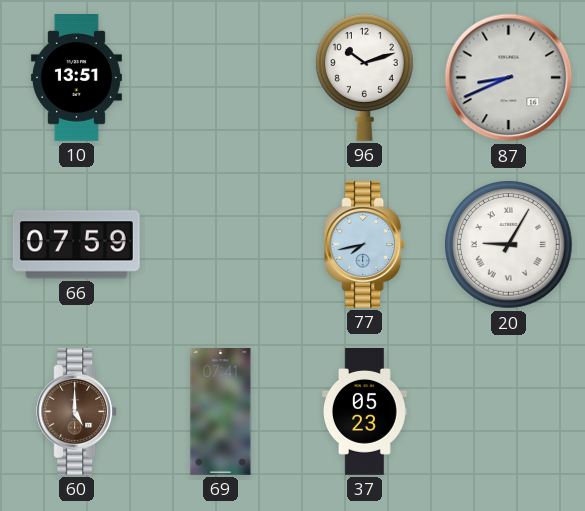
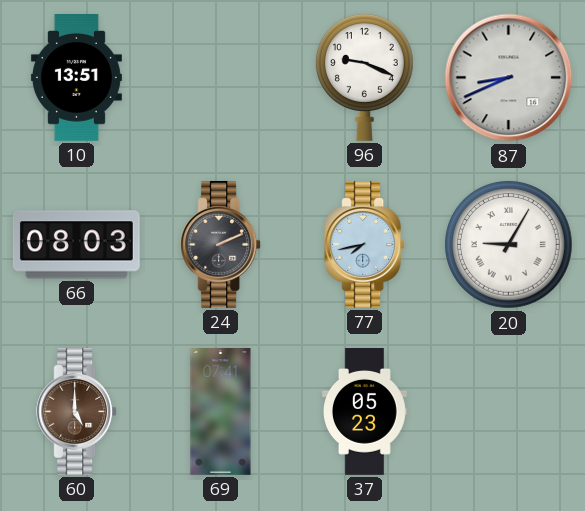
96: 10:12 -> 9:19 (364, 77)
66: 07:59 -> 08:03 (76, 245)
24: none -> 2:11 (221, 244)
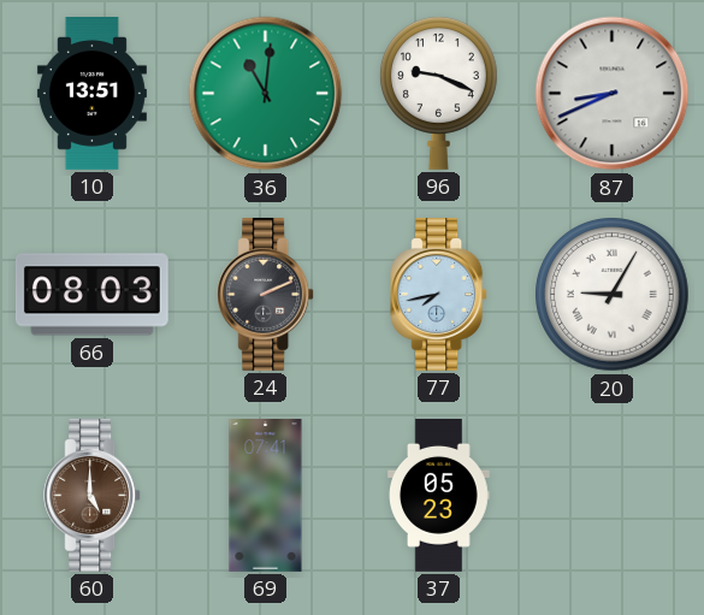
36: none -> 11:01 (266, 94)
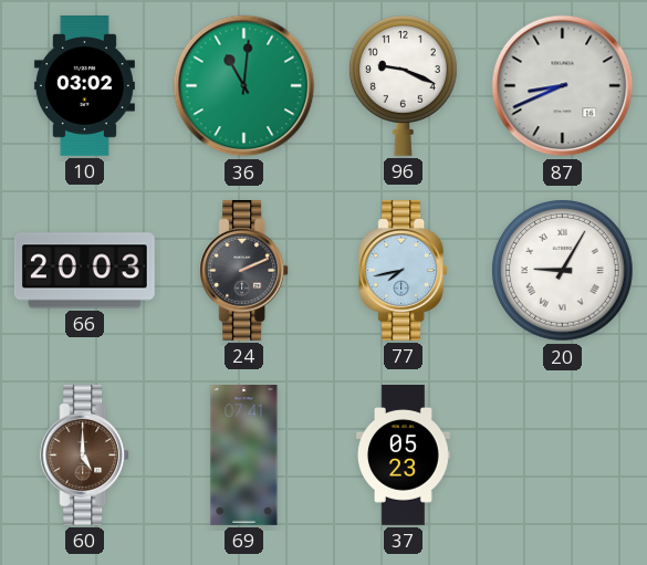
10: 13:51 -> 03:02 (84, 86)
66: 08:03 -> 20:03 (84, 271)
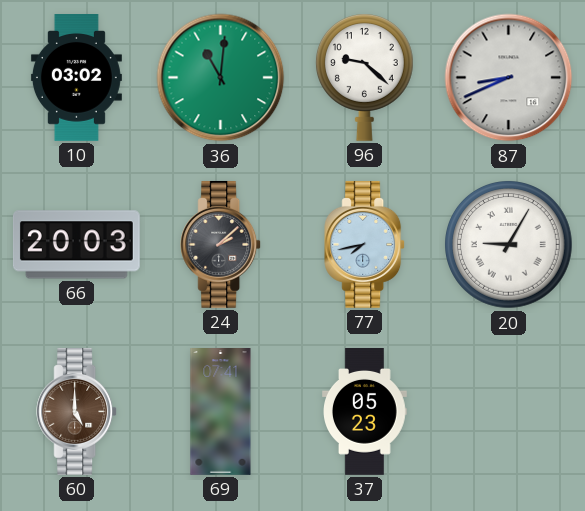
96: 9:19 -> 9:22 (364, 77)
24: 2:11 -> 2:08 (221, 244)
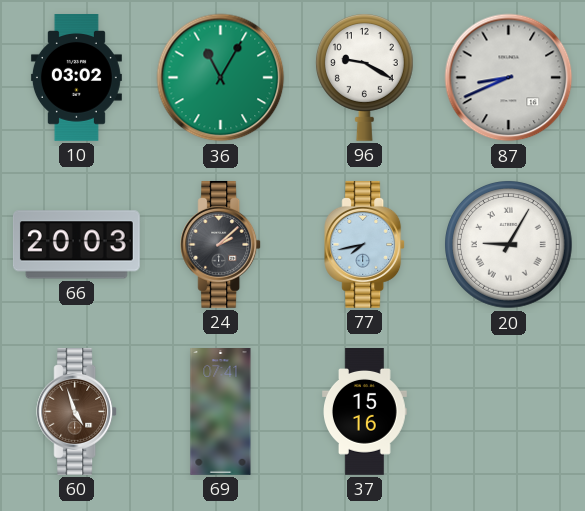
36: 11:01 -> 11:05 (221, 78)
96: 9:22 -> 9:20 (364, 77)
60: 5:00 -> 4:57 (77, 411)
37: 05:23 -> 15:16 (365, 412)
